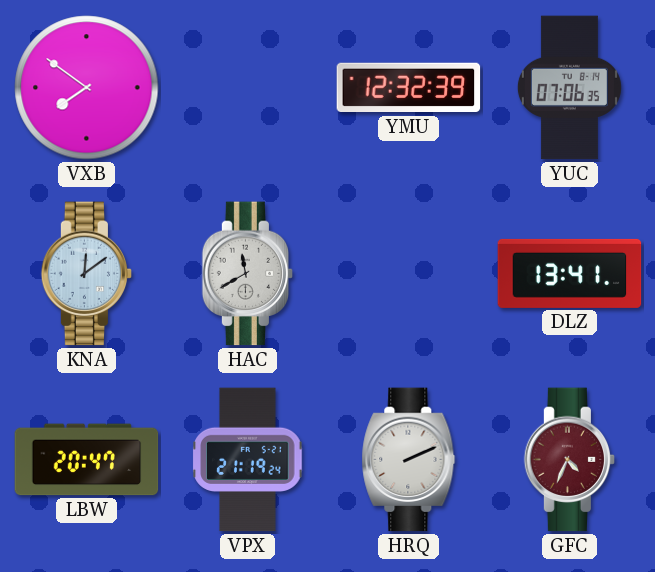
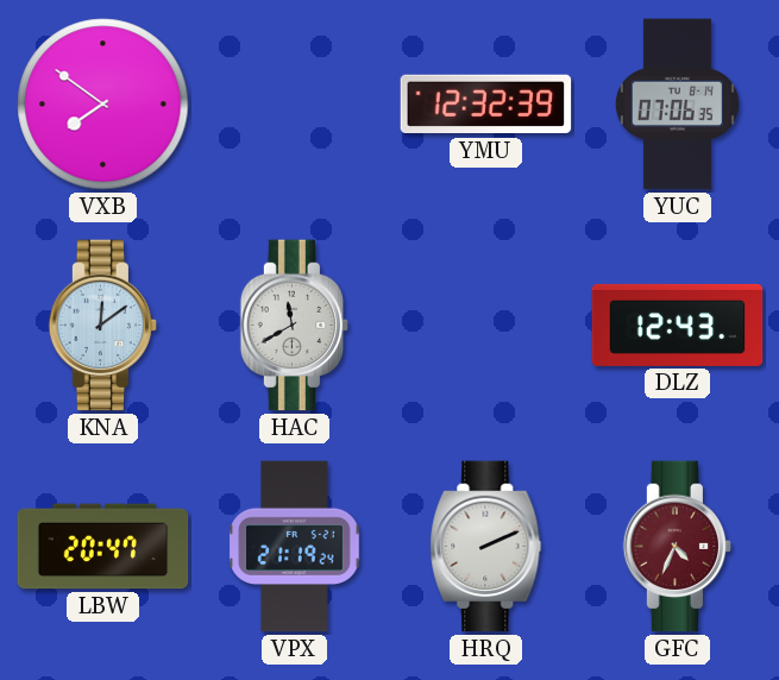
DLZ: 13:41 -> 12:43 (678, 325)
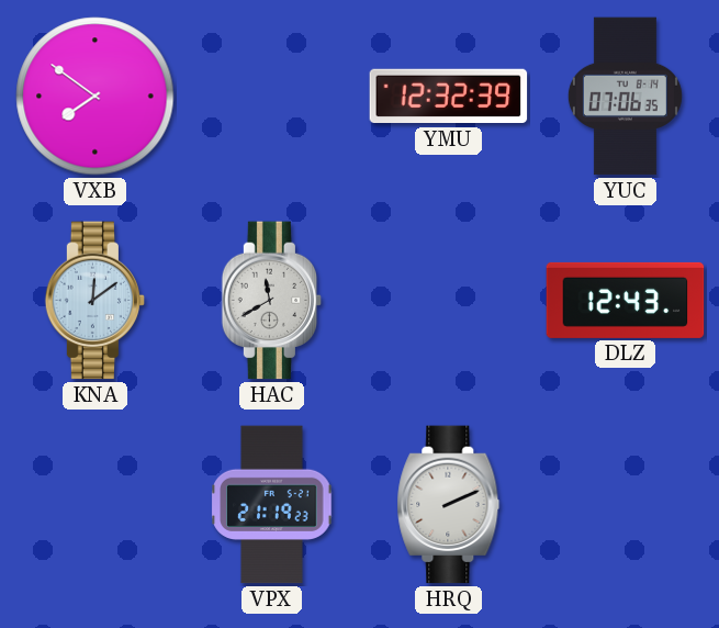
LBW: 20:47 -> none (103, 547)
VPX: 21:19:24 -> 21:19:23 (272, 505)
GFC: 4:34 -> none (678, 547)
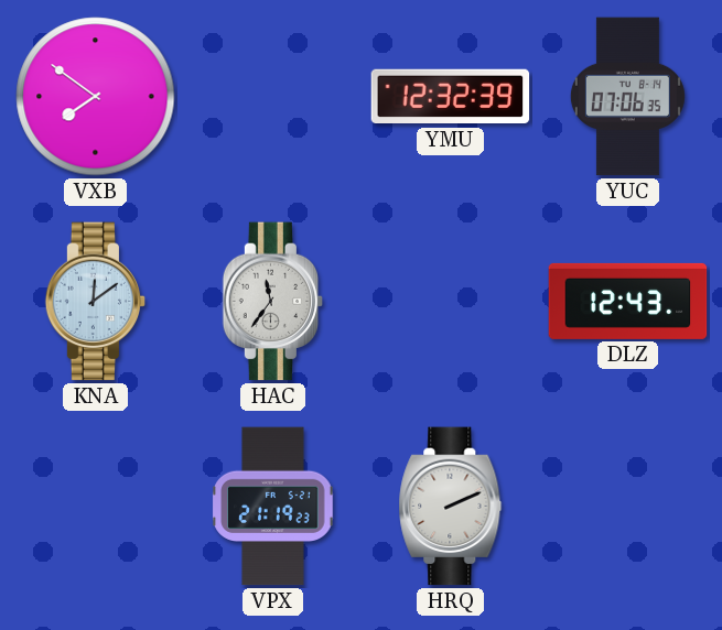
HAC: 11:40 -> 11:36 (273, 302)
